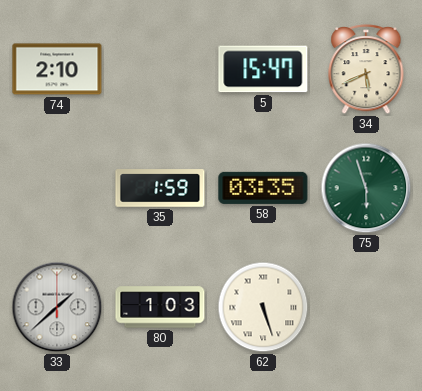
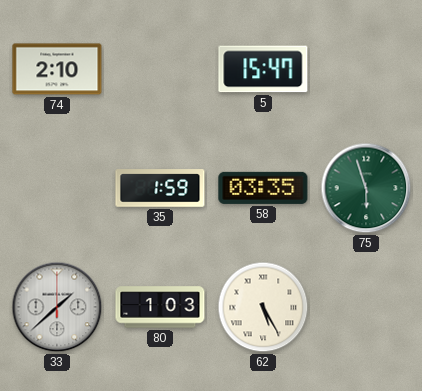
34: 5:41 -> none (366, 70)
62: 5:27 -> 5:25 (263, 307)
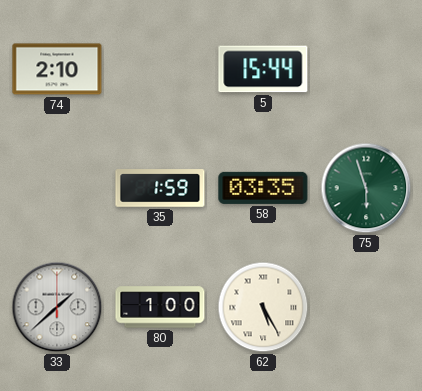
5: 15:47 -> 15:44 (263, 69)
80: 1:03 -> 1:00 (160, 307)
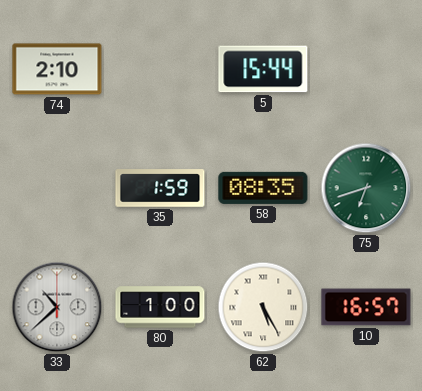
58: 03:35 -> 08:35 (263, 188)
75: 5:57 -> 6:42 (366, 188)
33: 1:38 -> 10:38 (57, 307)
10: none -> 16:57 (366, 307)
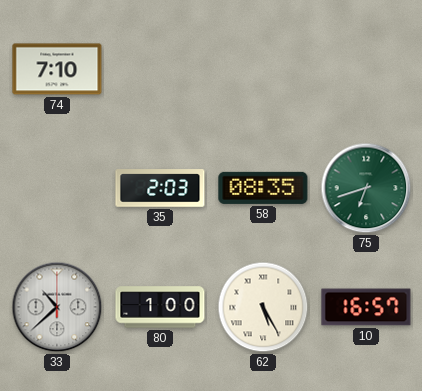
74: 2:10 -> 7:10 (57, 69)
5: 15:44 -> none (263, 69)
35: 1:59 -> 2:03 (160, 188)
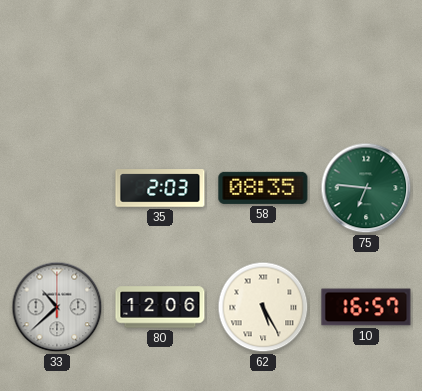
74: 7:10 -> none (57, 69)
75: 6:42 -> 6:46 (366, 188)
80: 1:00 -> 12:06 (160, 307)
